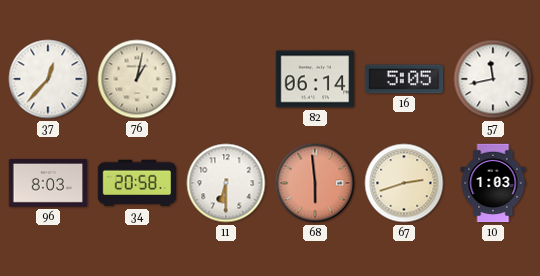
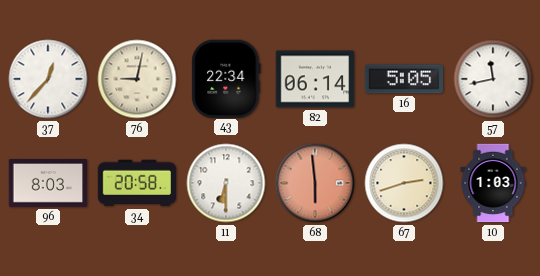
76: 1:02 -> 9:02 (137, 79)
43: none -> 22:34 (226, 78)
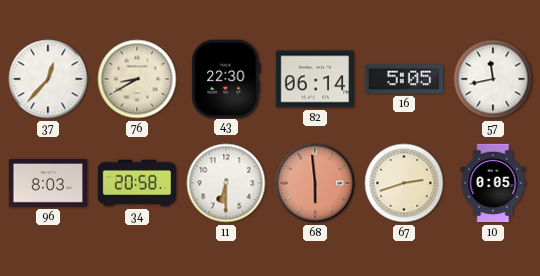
76: 9:02 -> 8:40 (137, 79)
43: 22:34 -> 22:30 (226, 78)
10: 1:03 -> 0:05 (493, 183)
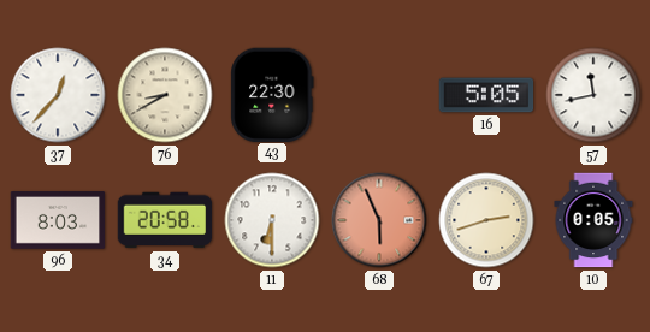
82: 06:14 -> none (315, 79)
68: 5:59 -> 5:56 (379, 220)
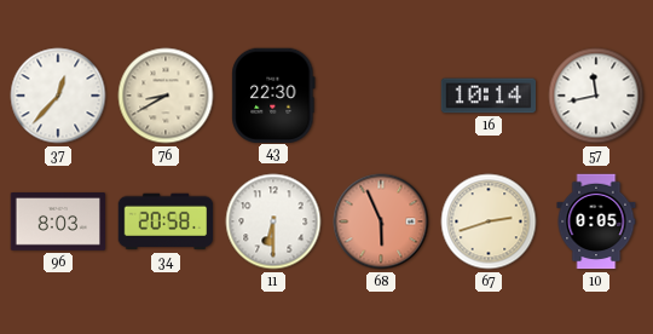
16: 5:05 -> 10:14 (489, 96)
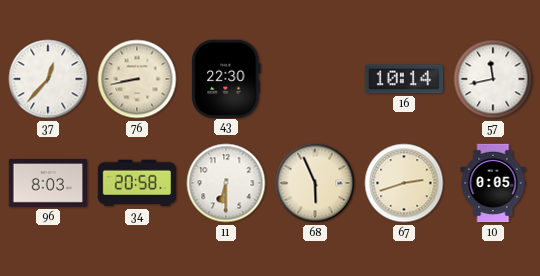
76: 8:40 -> 8:43 (137, 79)
68 dial: salmon -> cream (315, 183)
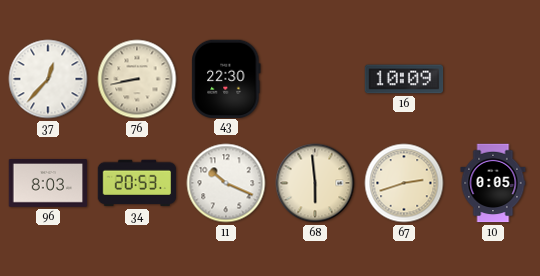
16: 10:14 -> 10:09 (404, 79)
57: 11:43 -> none (493, 79)
34: 20:58 -> 20:53 (137, 183)
11: 6:30 -> 10:19 (226, 183)
68: 5:56 -> 5:59 (315, 183)
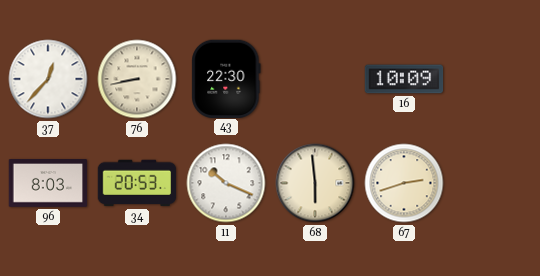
10: 0:05 -> none (493, 183)
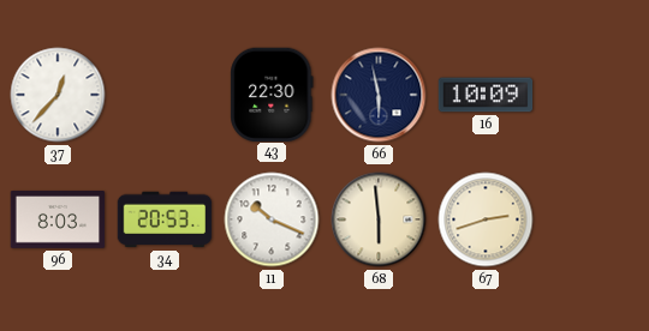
76: 8:43 -> none (137, 79)
66: none -> 5:58 (379, 95)
